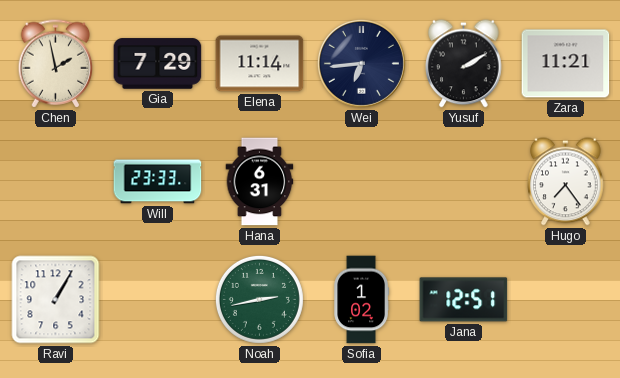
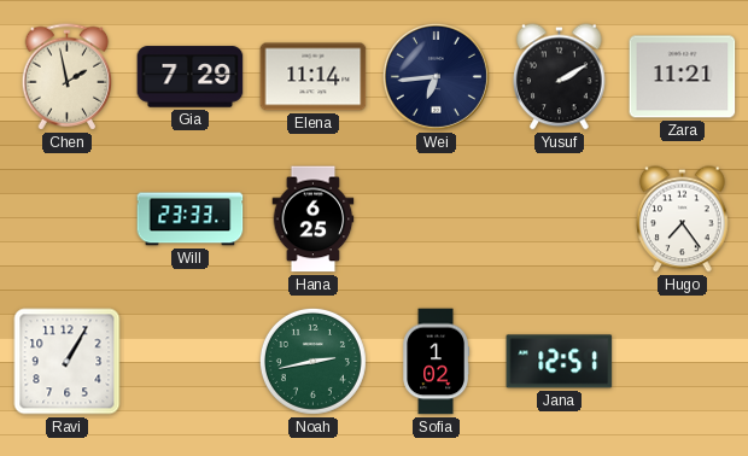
Hana: 6:31 -> 6:25 (314, 220)
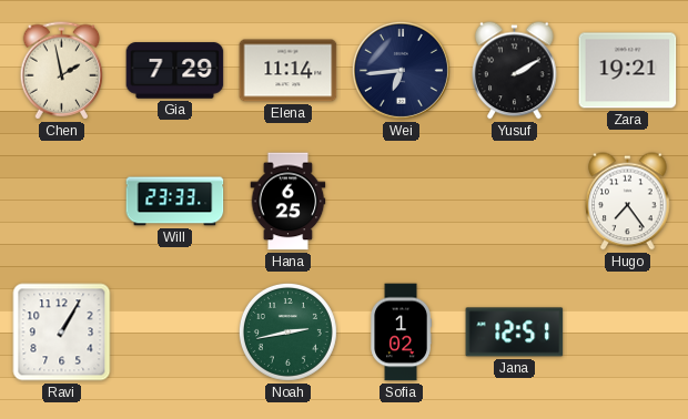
Zara: 11:21 -> 19:21 (628, 71)
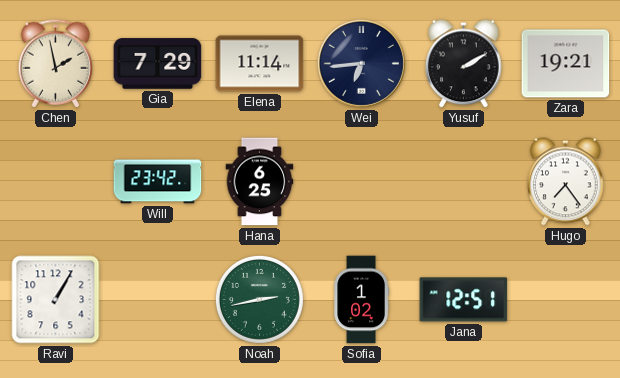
Will: 23:33 -> 23:42 (158, 182)
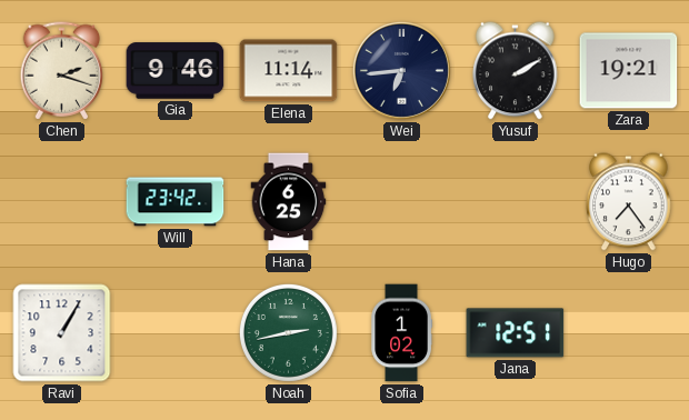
Chen: 1:58 -> 2:18 (62, 71)
Gia: 7:29 -> 9:46 (176, 71)
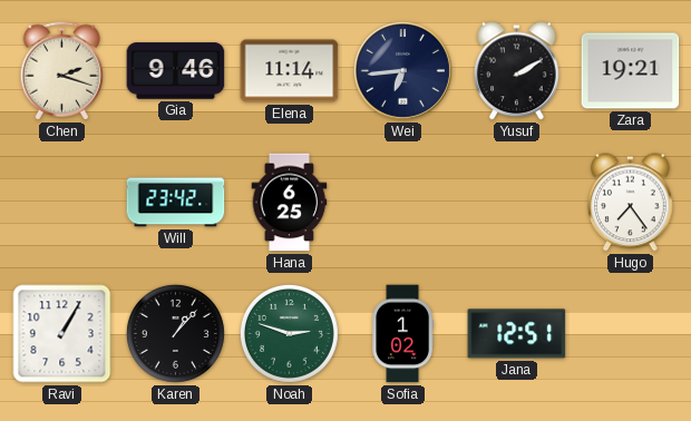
Karen: none -> 1:07 (175, 333)
Noah: 2:43 -> 2:48 (289, 333)
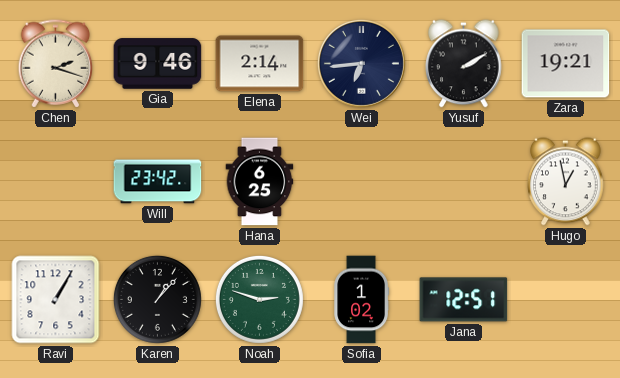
Elena: 11:14 -> 2:14 (260, 64)
Hugo: 7:24 -> 12:58 (566, 182)
